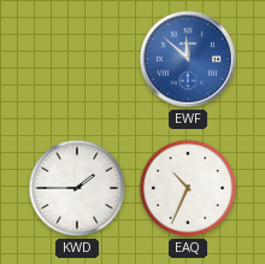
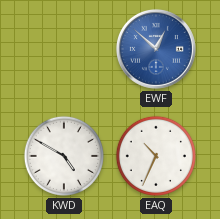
EWF: 11:52 -> 12:52 (156, 49)
KWD: 1:45 -> 4:50 (64, 156)
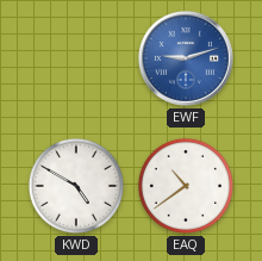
EWF: 12:52 -> 9:12 (186, 58)
EAQ: 10:34 -> 10:39 (186, 186)
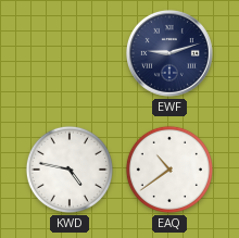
EWF dial: blue -> navy (169, 53)
KWD: 4:50 -> 4:47 (70, 170)
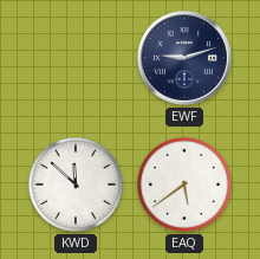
KWD: 4:47 -> 11:52 (76, 184)
EAQ: 10:39 -> 5:39 (184, 184)
